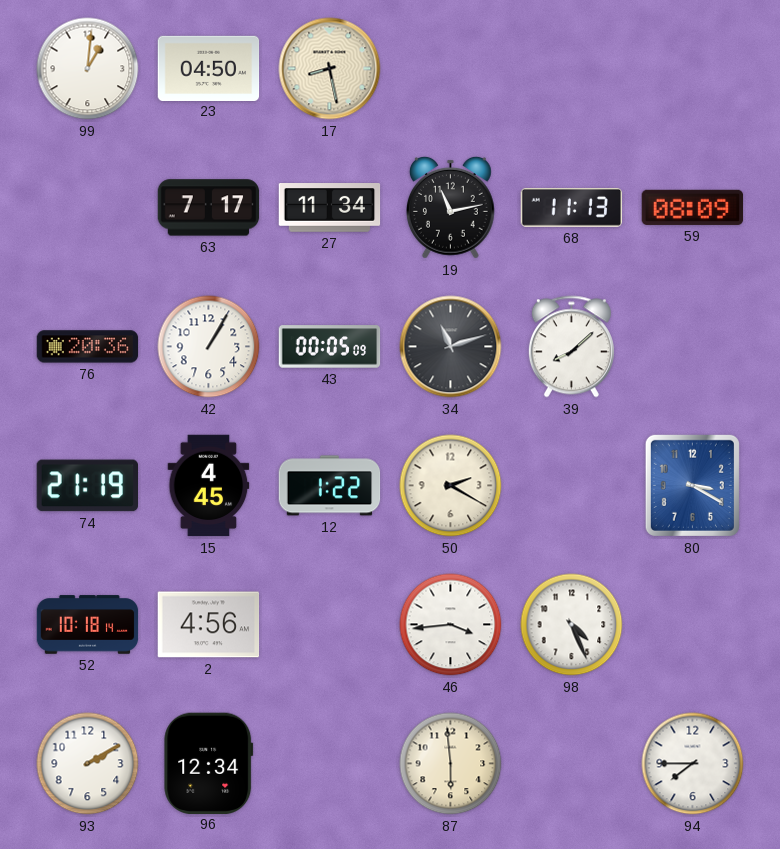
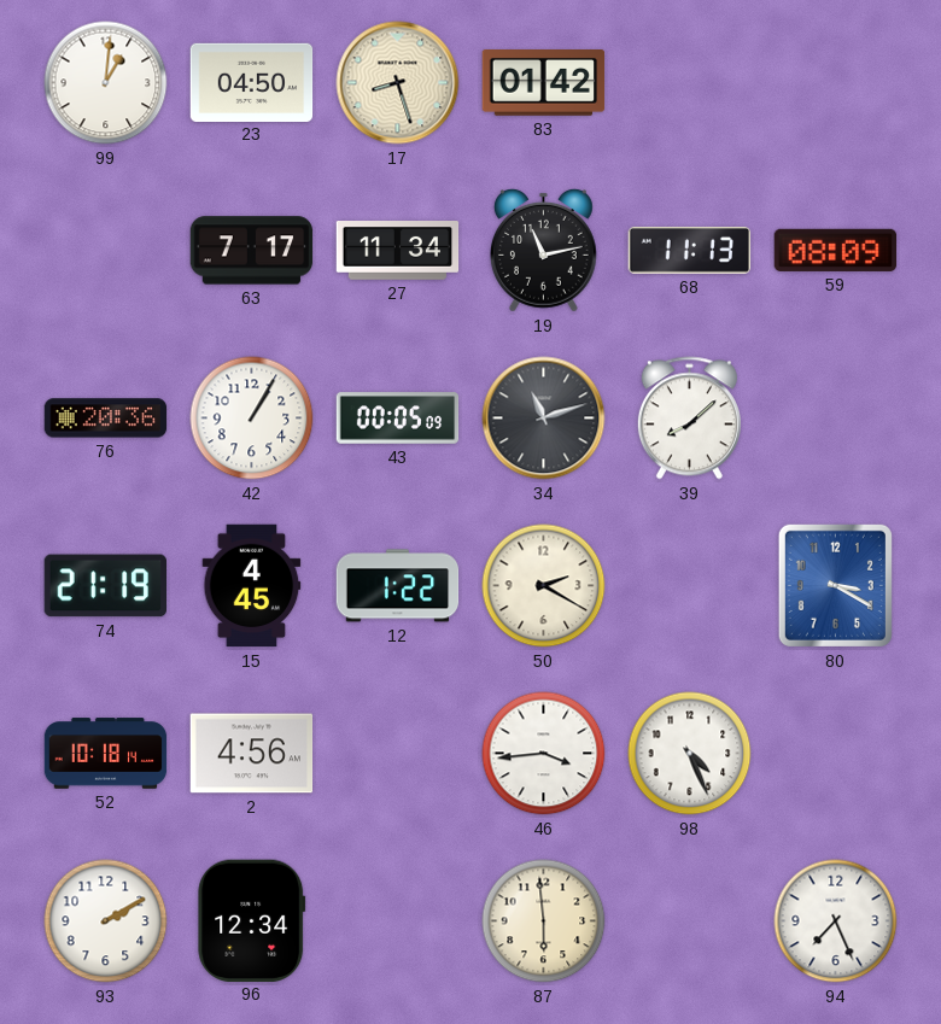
17: 8:28 -> 8:27 (398, 83)
83: none -> 01:42 (544, 83)
94: 7:45 -> 7:26 (836, 921)
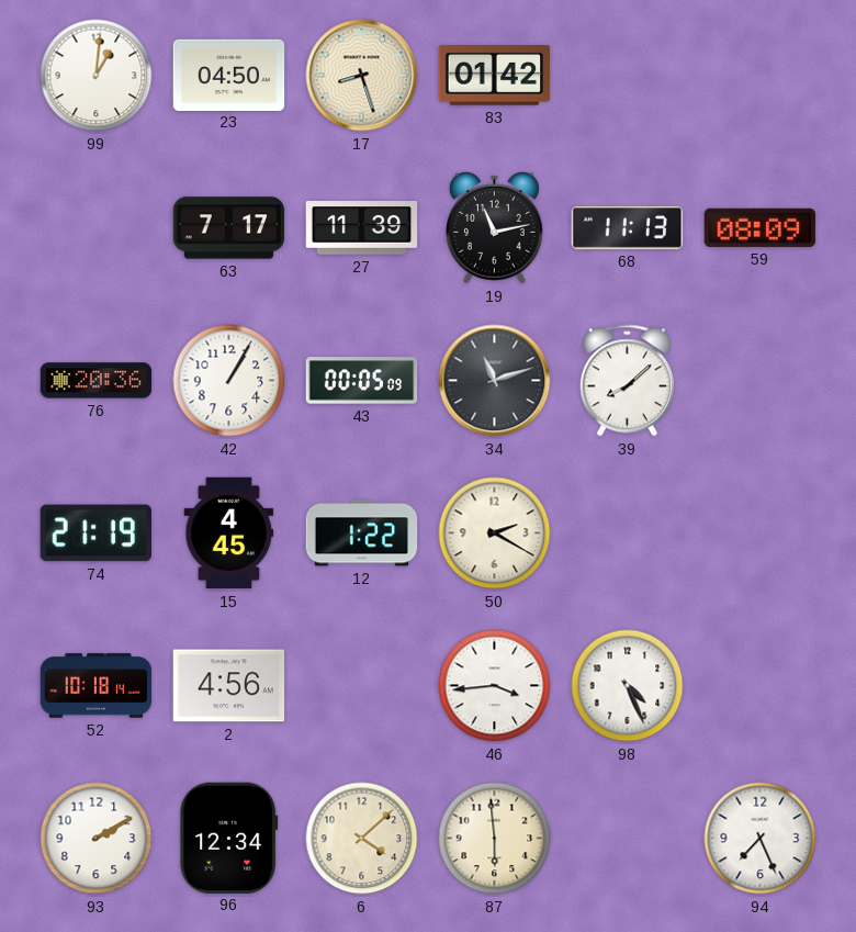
27: 11:34 -> 11:39 (362, 228)
80: 3:20 -> none (835, 585)
6: none -> 4:08 (362, 839)
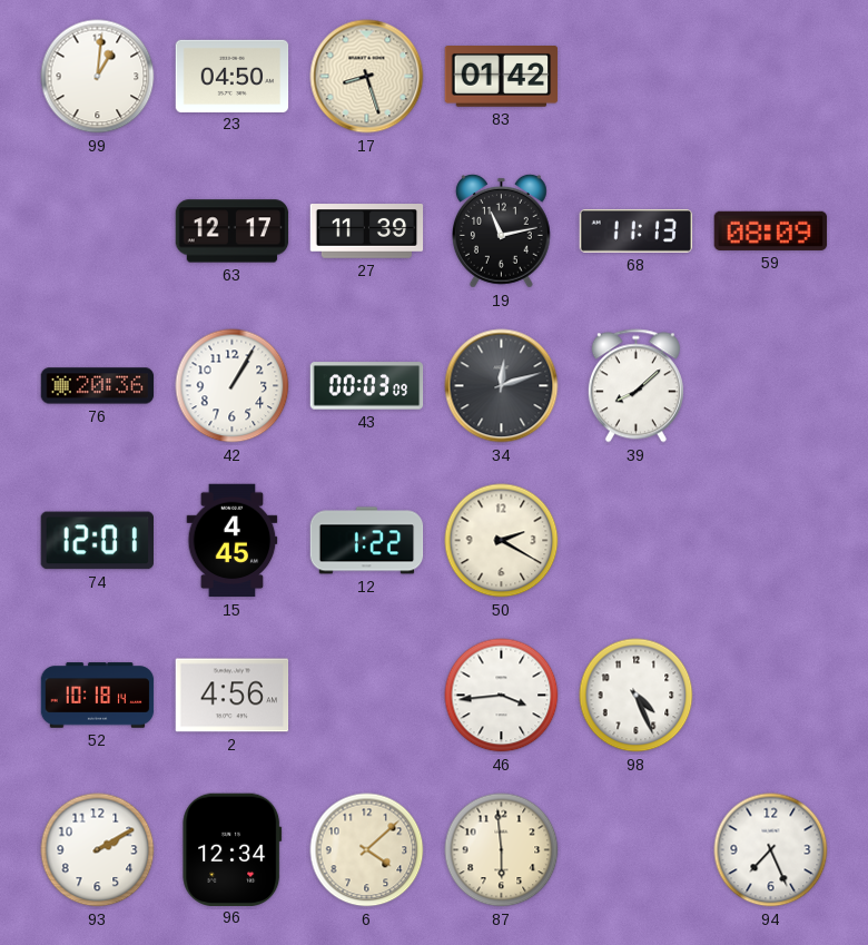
63: 7:17 -> 12:17 (233, 232)
43: 00:05 -> 00:03 (367, 386)
34: 11:12 -> 12:12 (502, 386)
74: 21:19 -> 12:01 (97, 541)
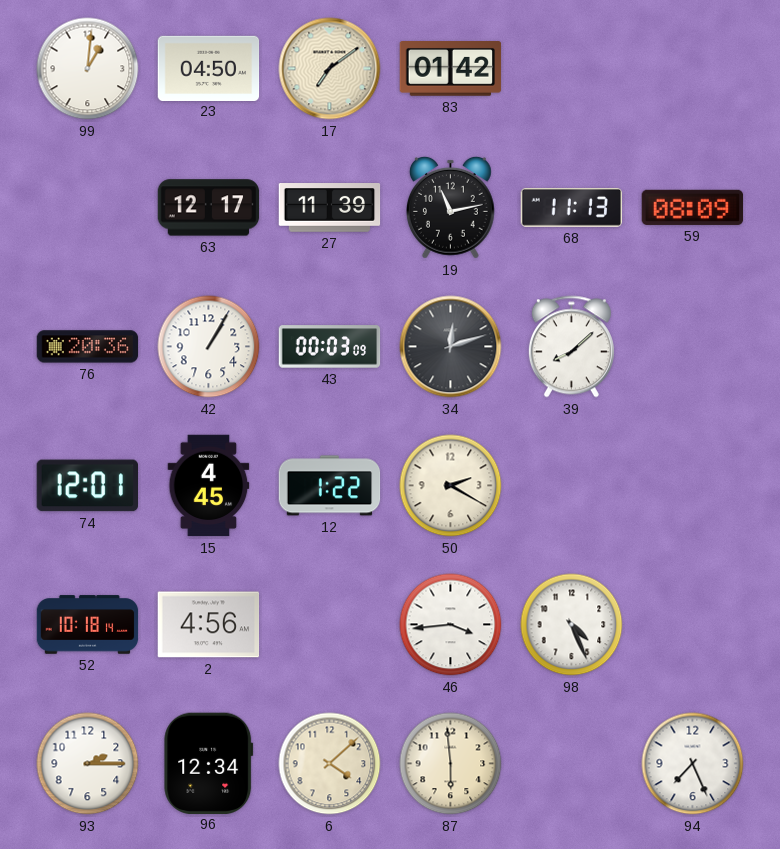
17: 8:27 -> 7:09 (330, 69)
93: 2:10 -> 2:15 (88, 764)
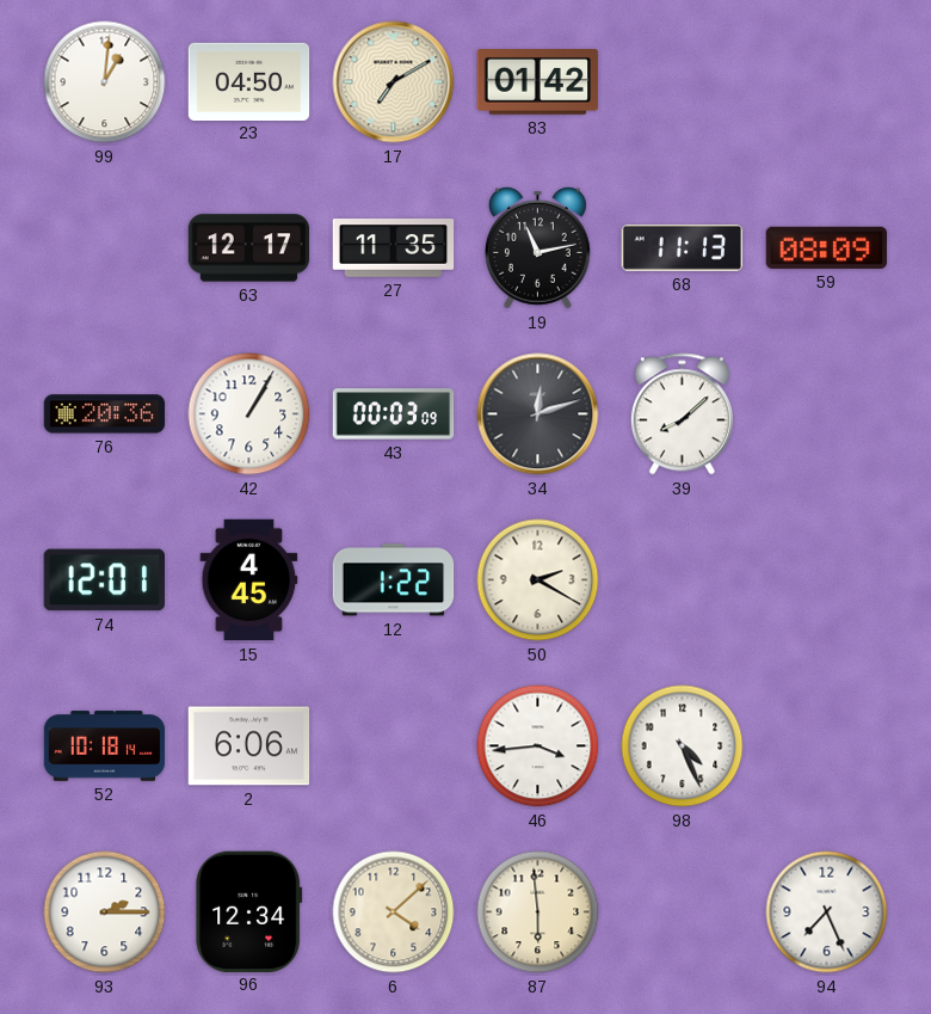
17: 7:09 -> 7:10 (394, 82)
27: 11:39 -> 11:35 (394, 248)
2: 4:56 -> 6:06 (249, 746)
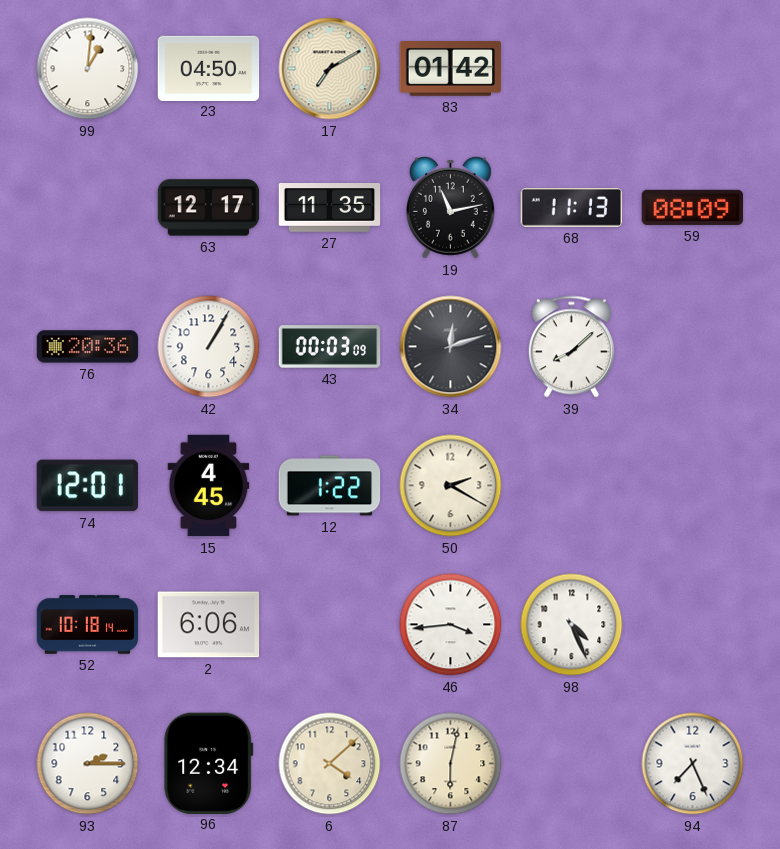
87: 5:59 -> 6:02 (451, 764)
